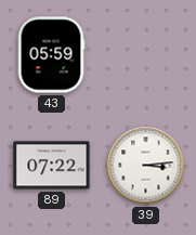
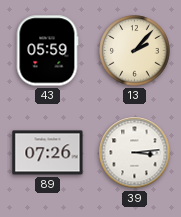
13: none -> 2:07 (135, 51)
89: 07:22 -> 07:26 (48, 153)
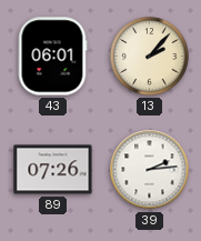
43: 05:59 -> 06:01 (52, 57)
39: 3:14 -> 2:14 (150, 170)
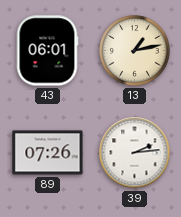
13: 2:07 -> 1:13 (135, 51)
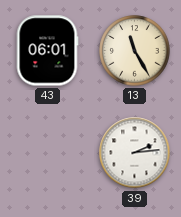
13: 1:13 -> 11:25 (135, 51)
89: 07:26 -> none (48, 153)
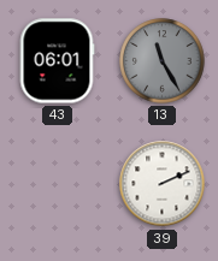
13 dial: cream -> grey (163, 61)
39: 2:14 -> 2:11 (163, 184)
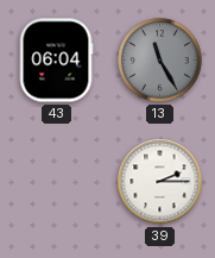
43: 06:01 -> 06:04 (56, 61)
39: 2:11 -> 2:15 (160, 182)
